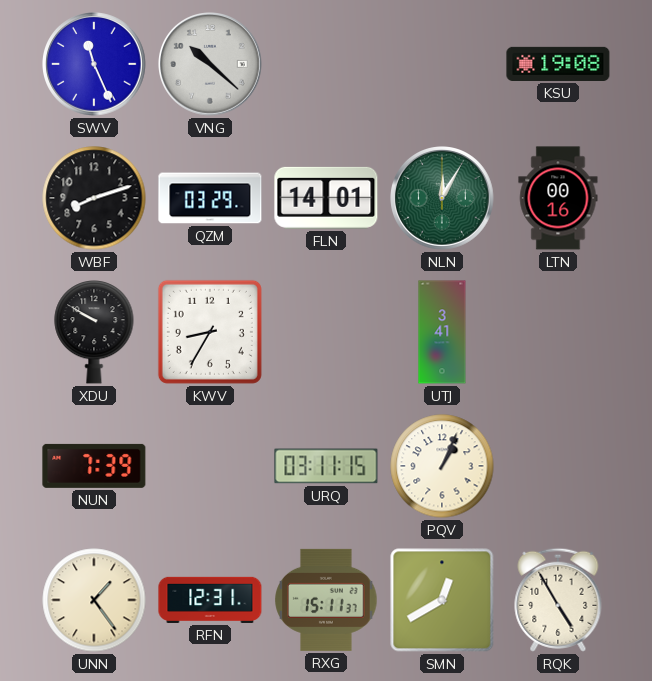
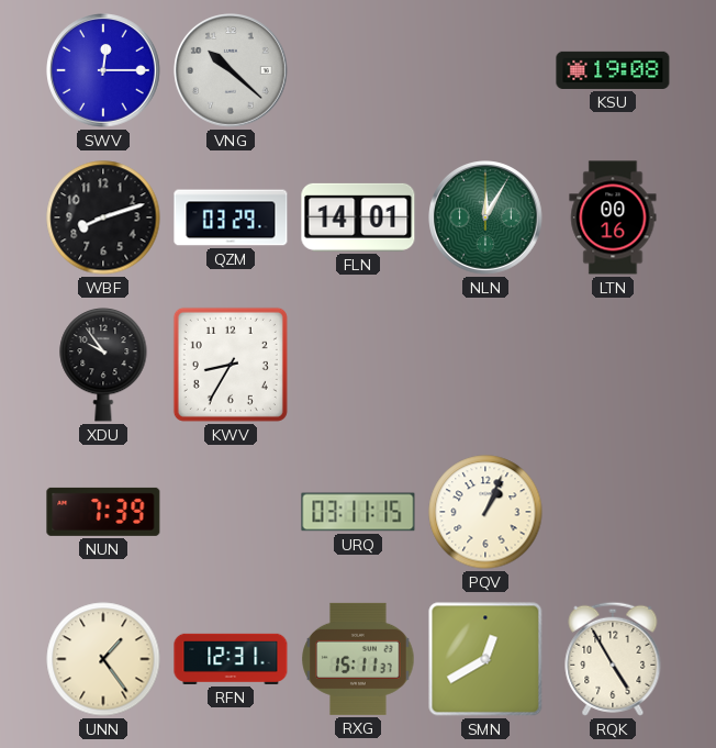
SWV: 11:26 -> 12:15 (103, 70)
XDU: 9:50 -> 9:54 (103, 366)
UTJ: 3:41 -> none (442, 332)
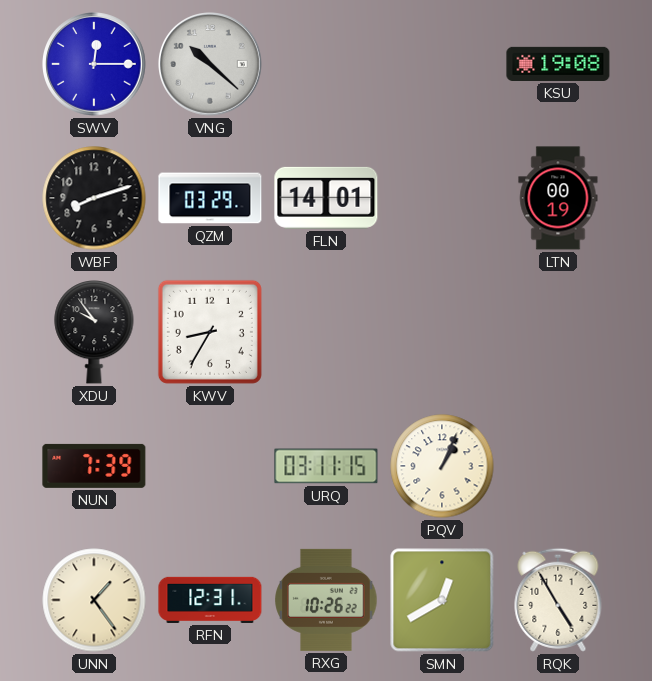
NLN: 12:05 -> none (485, 217)
LTN: 00:16 -> 00:19 (558, 198)
RXG: 15:11 -> 10:26 (326, 600)
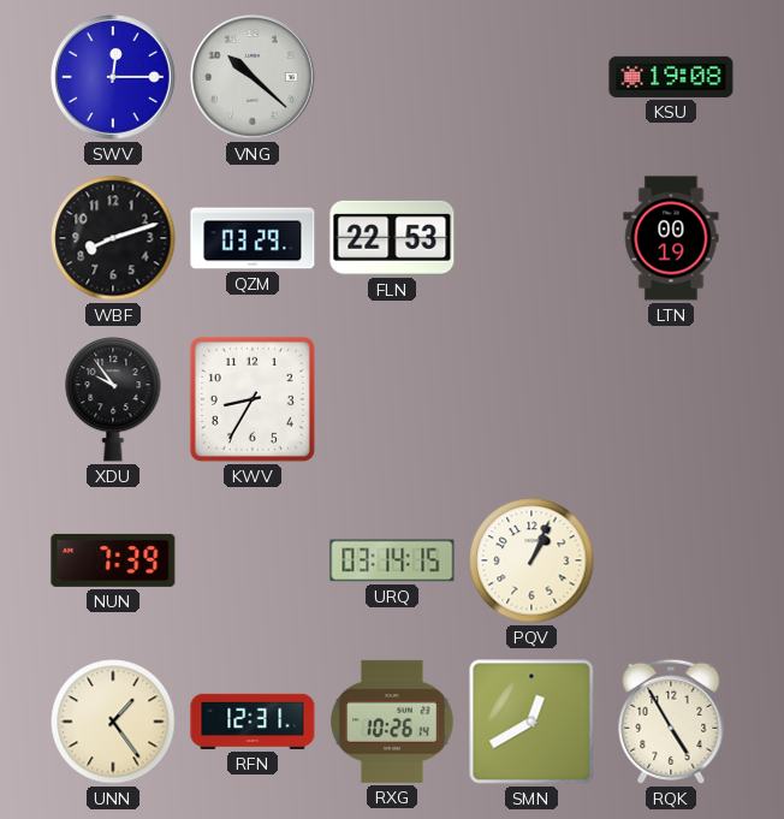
FLN: 14:01 -> 22:53 (392, 238)
URQ: 03:11 -> 03:14 (392, 560)
RXG: 10:26:22 -> 10:26:14 (392, 722)
